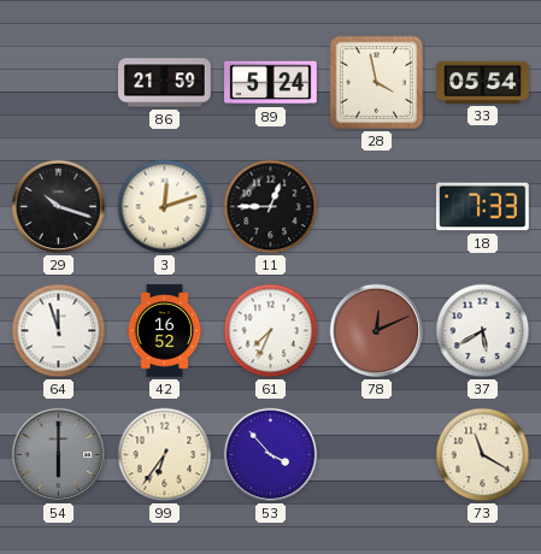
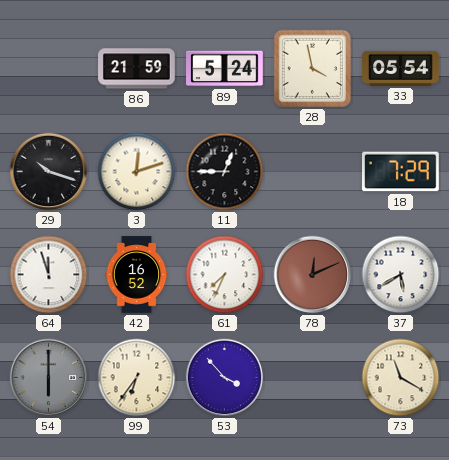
18: 7:33 -> 7:29 (401, 172)
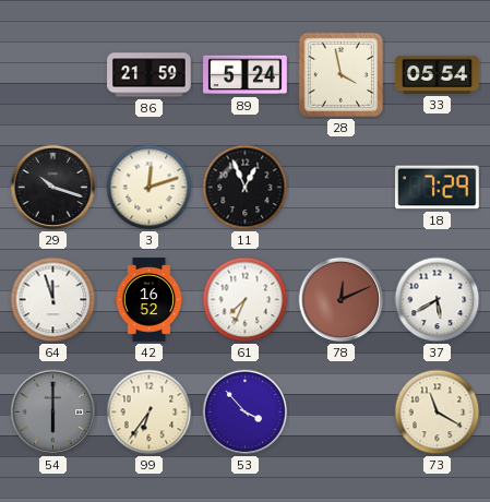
11: 12:45 -> 12:56 (246, 188)
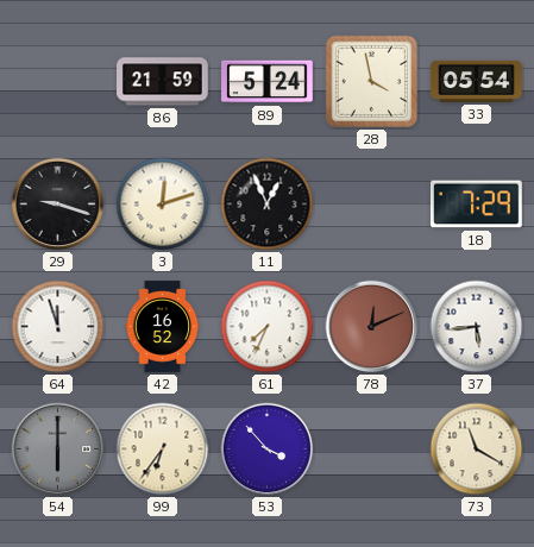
29: 10:18 -> 9:18 (58, 205)
37: 5:40 -> 5:44 (477, 327)
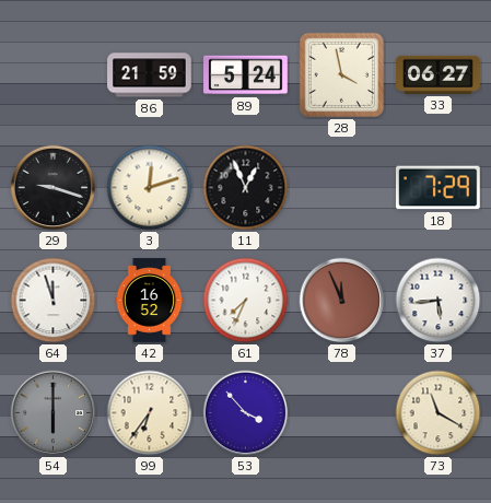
33: 05:54 -> 06:27 (439, 74)
78: 12:11 -> 11:56 (342, 301)
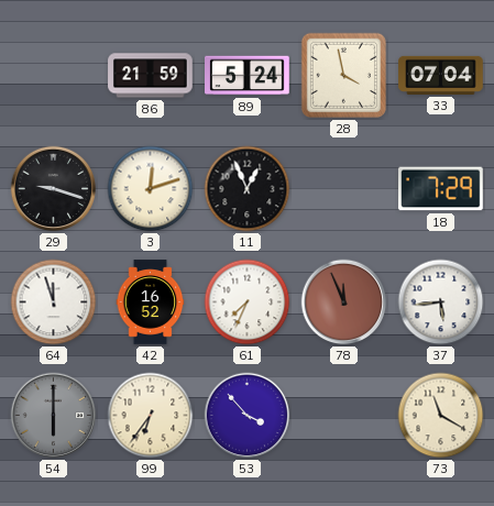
33: 06:27 -> 07:04 (441, 75)
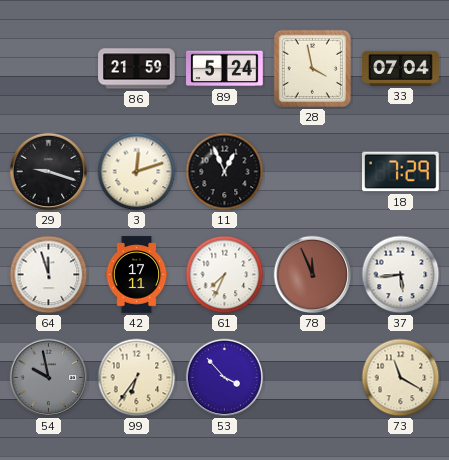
42: 16:52 -> 17:11 (137, 275)
54: 6:00 -> 9:58 (49, 378)
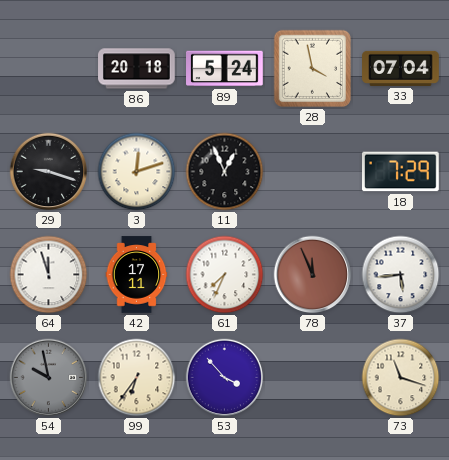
86: 21:59 -> 20:18 (137, 69)
73: 11:20 -> 11:18 (401, 378)
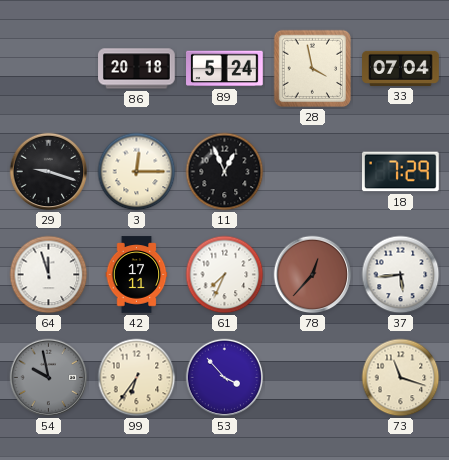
3: 12:12 -> 12:15 (137, 172)
78: 11:56 -> 12:37 (313, 275)
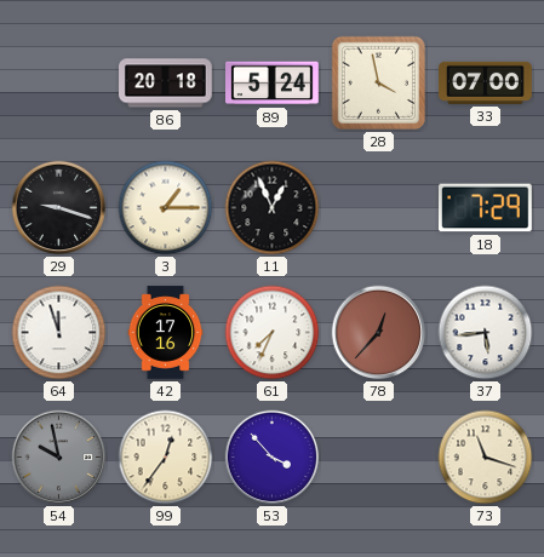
33: 07:04 -> 07:00 (486, 82)
3: 12:15 -> 1:15 (166, 208)
42: 17:11 -> 17:16 (166, 333)
99: 6:36 -> 12:36 (166, 458)
